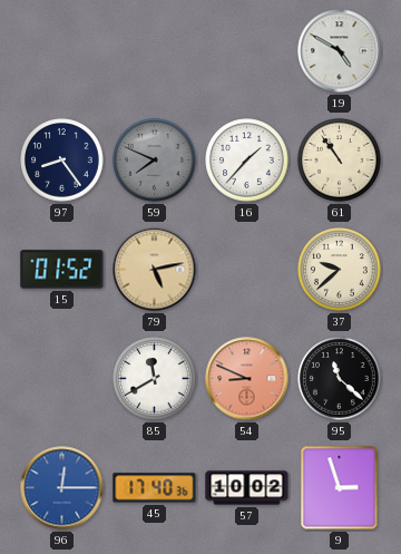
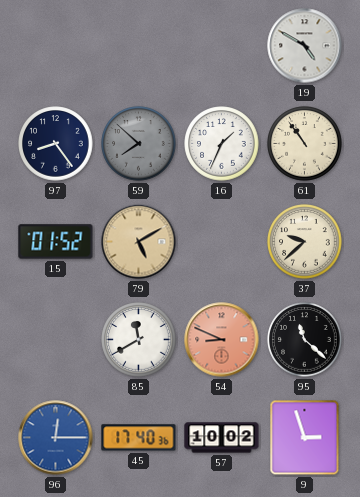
59: 7:49 -> 7:52 (139, 144)
16: 1:37 -> 1:34 (222, 144)
79: 5:13 -> 5:10 (139, 242)
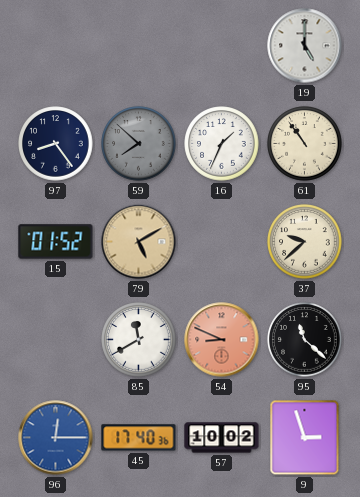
19: 4:50 -> 5:00 (305, 46)
